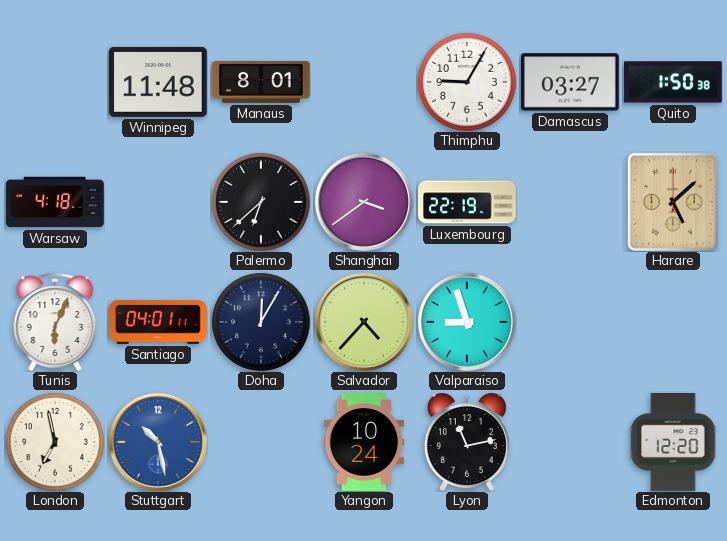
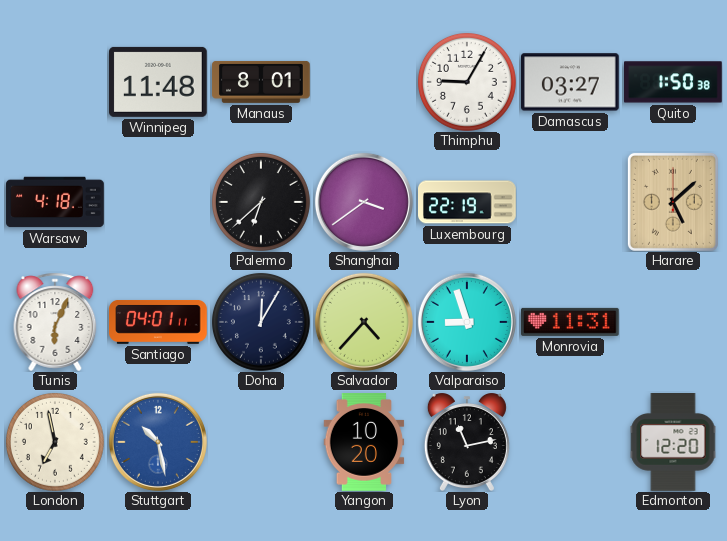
Monrovia: none -> 11:31 (571, 322)
Yangon: 10:24 -> 10:20 (364, 442)
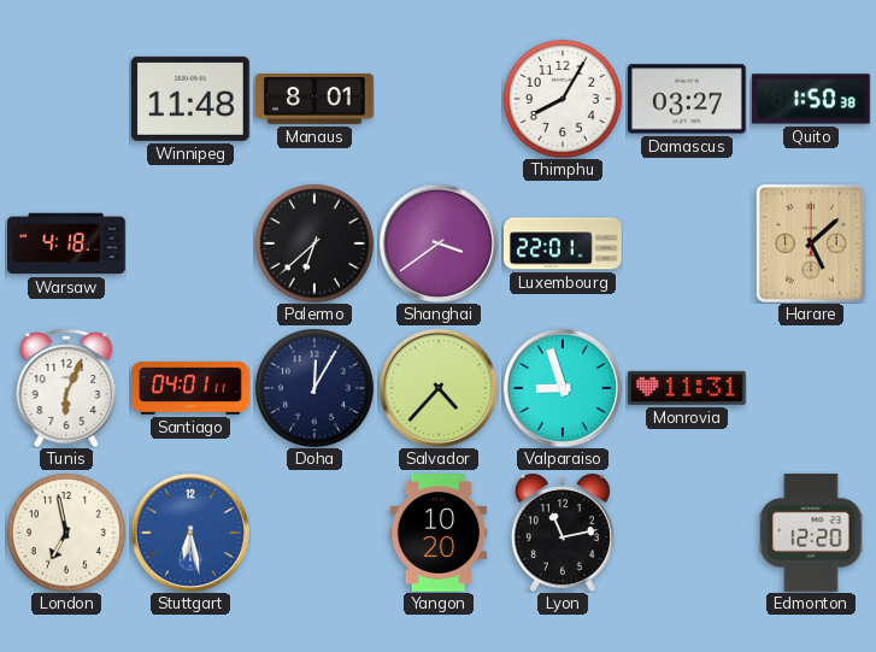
Thimphu: 9:05 -> 8:05 (563, 99)
Luxembourg: 22:19 -> 22:01 (564, 243)
Stuttgart: 10:28 -> 6:28 (190, 533)
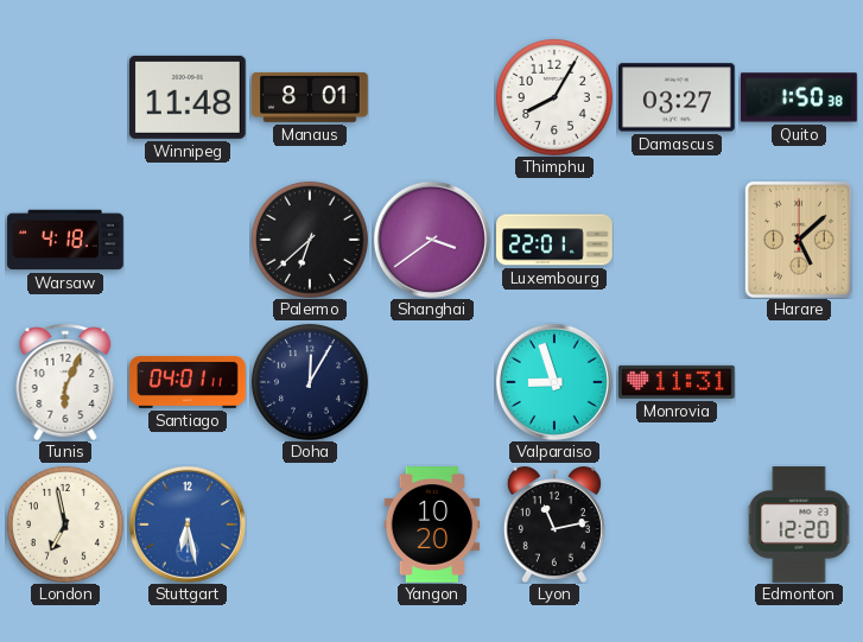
Salvador: 4:37 -> none (439, 388)
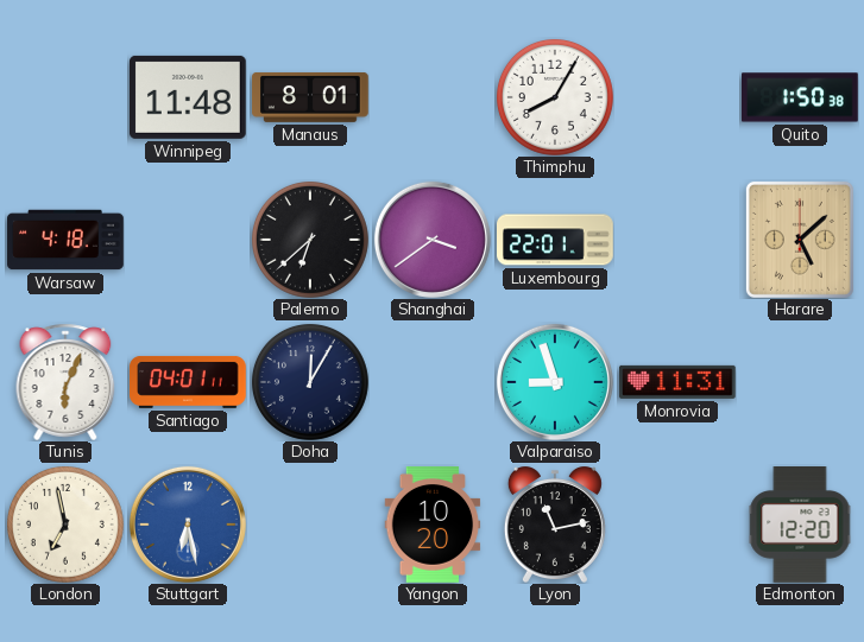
Damascus: 03:27 -> none (678, 97)
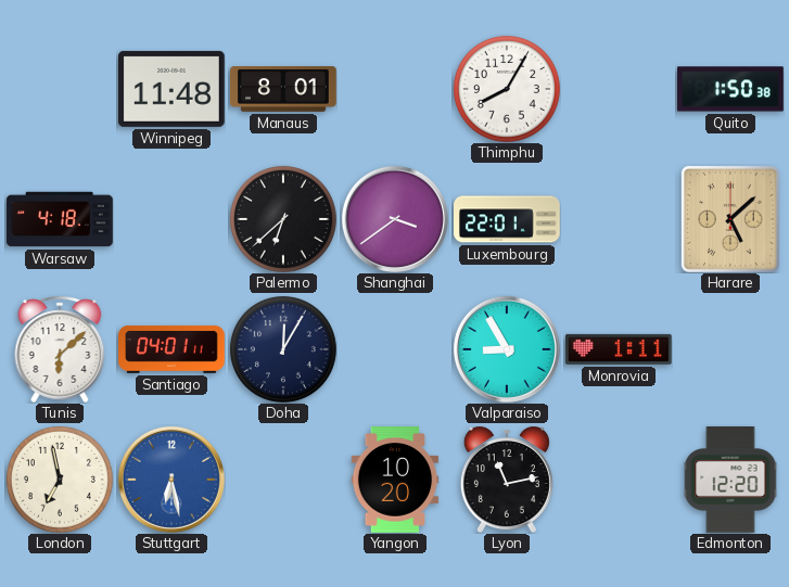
Tunis: 6:04 -> 6:08 (60, 349)
Valparaiso: 8:57 -> 8:55 (507, 349)
Monrovia: 11:31 -> 1:11 (620, 349)
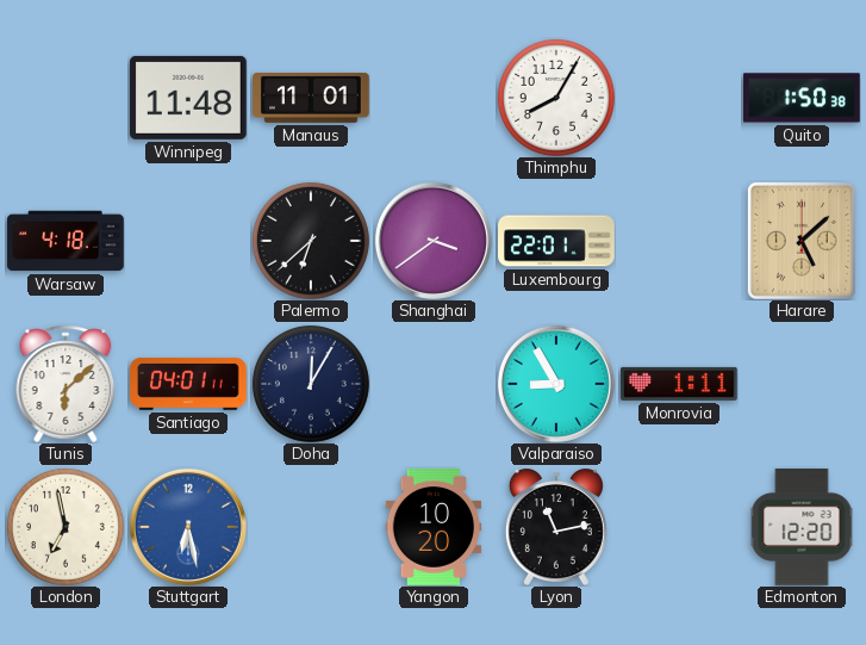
Manaus: 8:01 -> 11:01 (311, 98)
